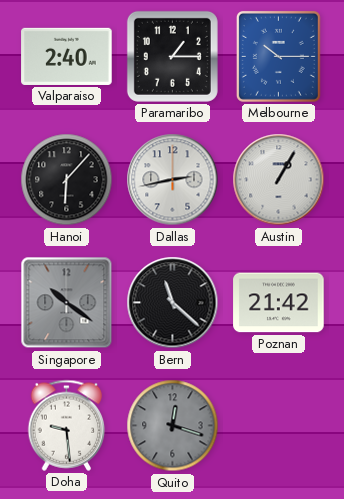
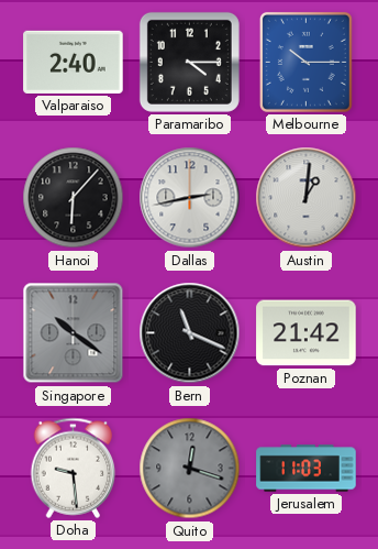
Paramaribo: 1:15 -> 4:15 (189, 62)
Austin: 1:05 -> 1:01 (307, 198)
Bern: 11:22 -> 11:19 (190, 333)
Jerusalem: none -> 11:03 (307, 469)
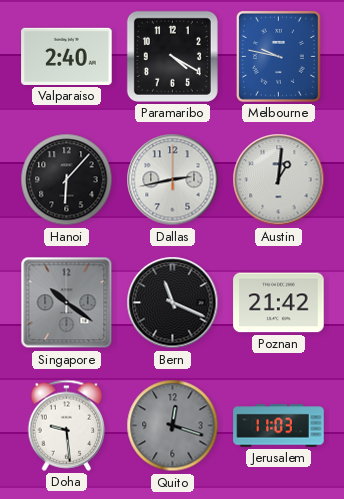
Paramaribo: 4:15 -> 4:20 (172, 56)
Melbourne: 10:15 -> 9:47 (278, 56)
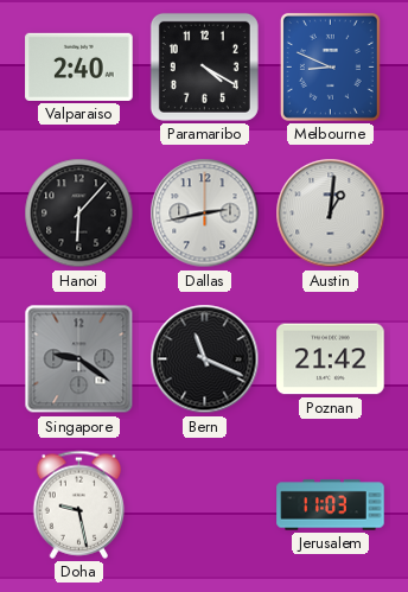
Melbourne: 9:47 -> 8:49 (330, 66)
Singapore: 10:21 -> 9:21 (79, 359)
Doha: 9:29 -> 9:28 (79, 504)
Quito: 12:18 -> none (173, 426)
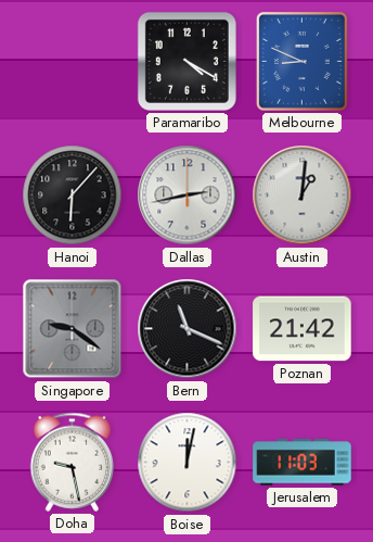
Valparaiso: 2:40 -> none (79, 66)
Boise: none -> 12:02 (188, 463)
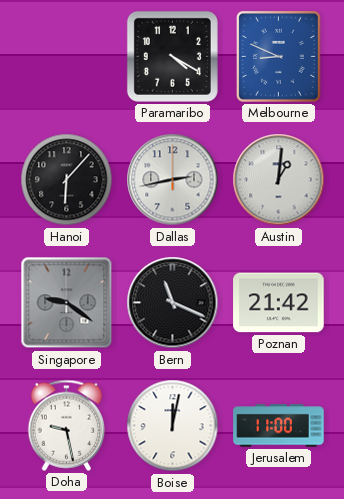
Jerusalem: 11:03 -> 11:00 (279, 426)
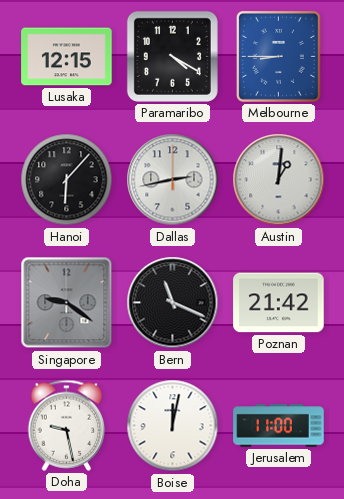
Lusaka: none -> 12:15 (67, 57)
Melbourne: 8:49 -> 8:45 (278, 56)
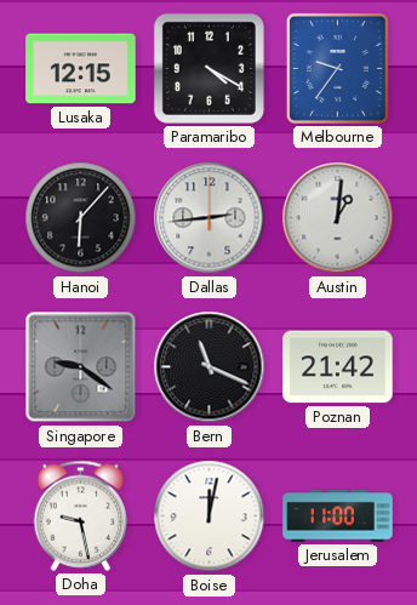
Melbourne: 8:45 -> 9:36 (337, 68)
Dallas: 2:43 -> 2:44 (210, 218)
